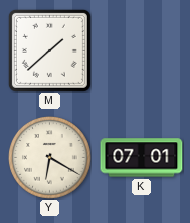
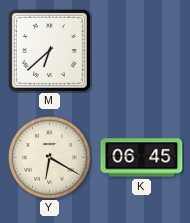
M: 1:38 -> 6:38 (49, 50)
K: 07:01 -> 06:45 (142, 158)
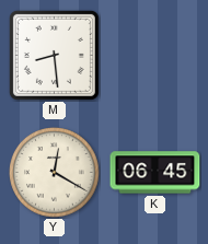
M: 6:38 -> 8:29 (54, 55)
Y: 6:20 -> 12:20 (55, 173)
